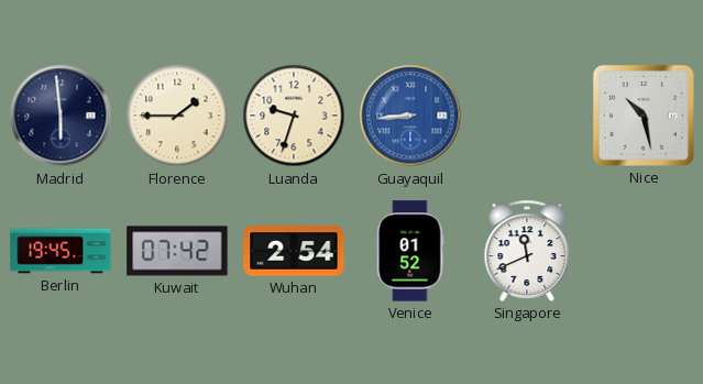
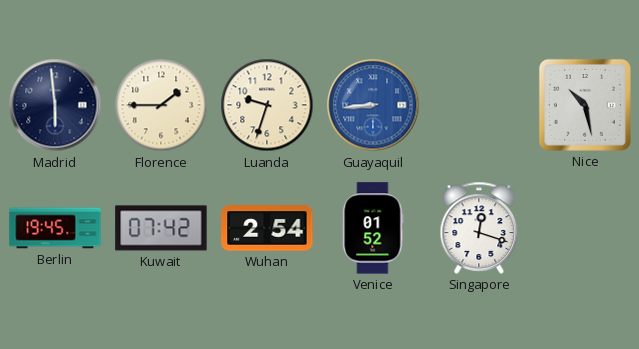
Singapore: 11:41 -> 12:18 (479, 228)
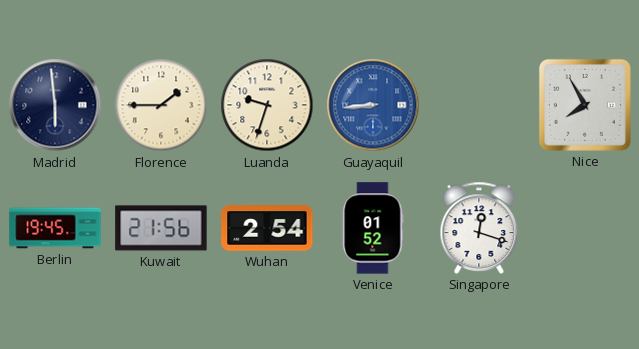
Nice: 10:28 -> 7:55 (585, 105)
Kuwait: 07:42 -> 21:56 (161, 228)
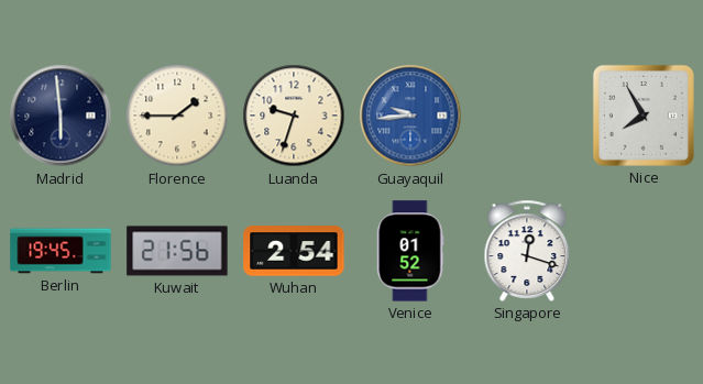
Guayaquil: 8:44 -> 9:44 (410, 116)
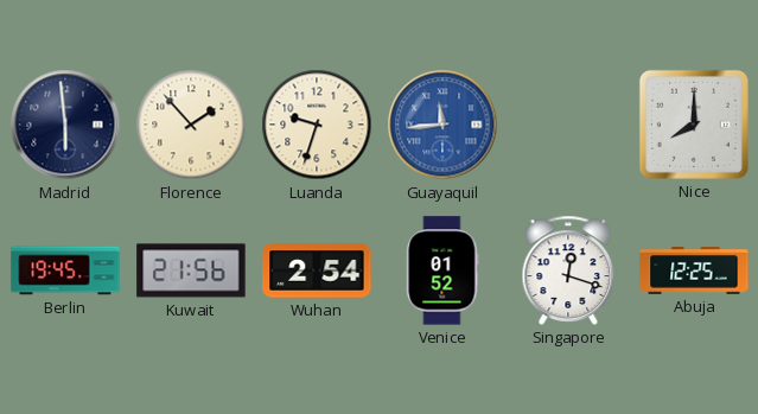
Florence: 1:45 -> 1:53 (191, 125)
Guayaquil: 9:44 -> 11:44 (442, 125)
Nice: 7:55 -> 8:00 (694, 125)
Abuja: none -> 12:25 (694, 270)
